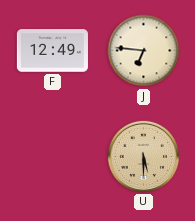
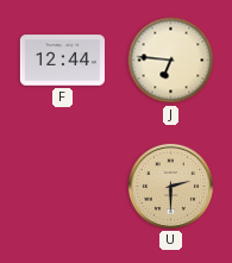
F: 12:49 -> 12:44 (62, 61)
U: 5:30 -> 2:30 (170, 186)
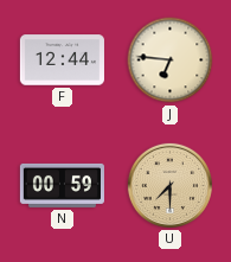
N: none -> 00:59 (62, 185)
U: 2:30 -> 7:30 (169, 185)
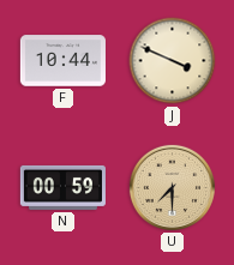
F: 12:44 -> 10:44 (62, 61)
J: 6:46 -> 3:49 (173, 61)
